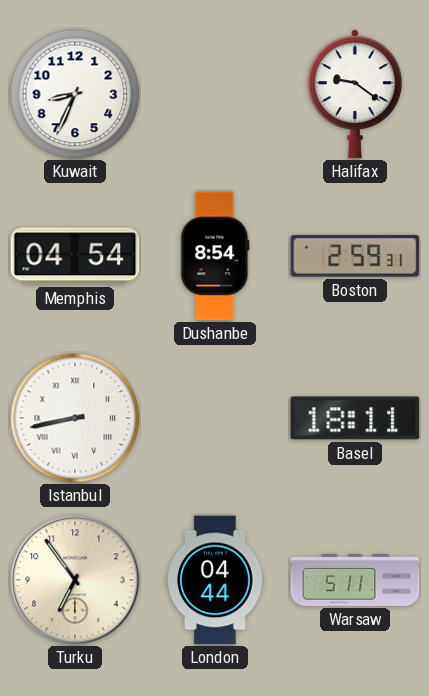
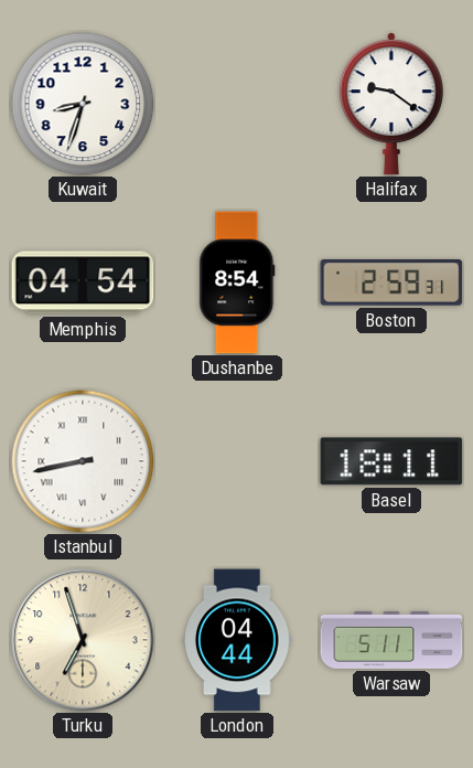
Kuwait: 8:34 -> 8:33 (83, 104)
Turku: 6:54 -> 6:57 (83, 640)
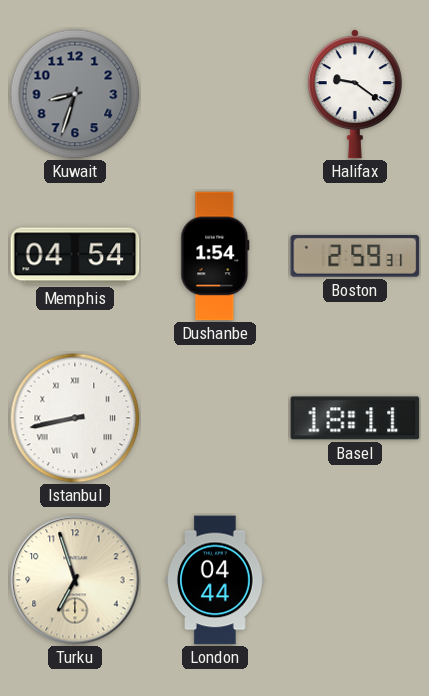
Kuwait dial: white -> grey (75, 94)
Dushanbe: 8:54 -> 1:54 (215, 256)
Warsaw: 5:11 -> none (391, 640)
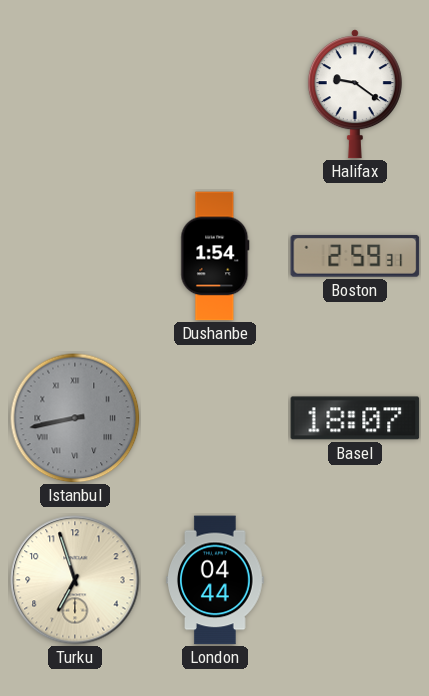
Kuwait: 8:33 -> none (75, 94)
Memphis: 04:54 -> none (75, 256)
Istanbul dial: white -> grey (75, 418)
Basel: 18:11 -> 18:07 (355, 418)
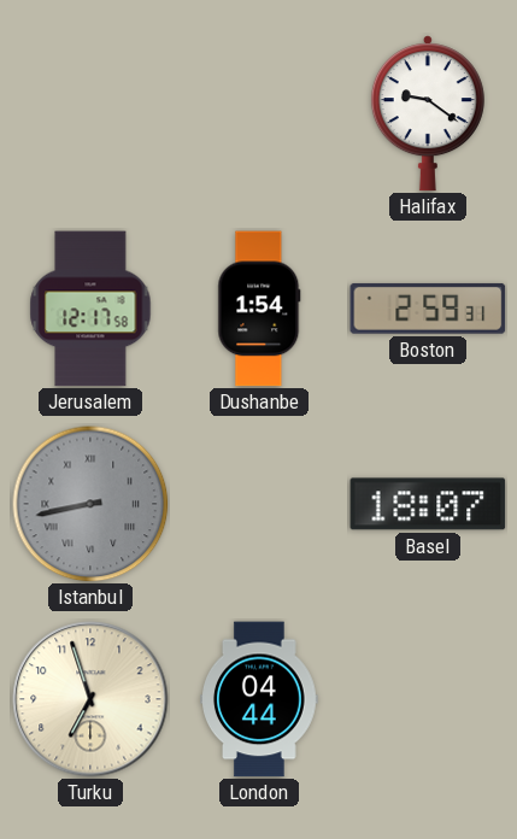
Jerusalem: none -> 12:17 (90, 309)
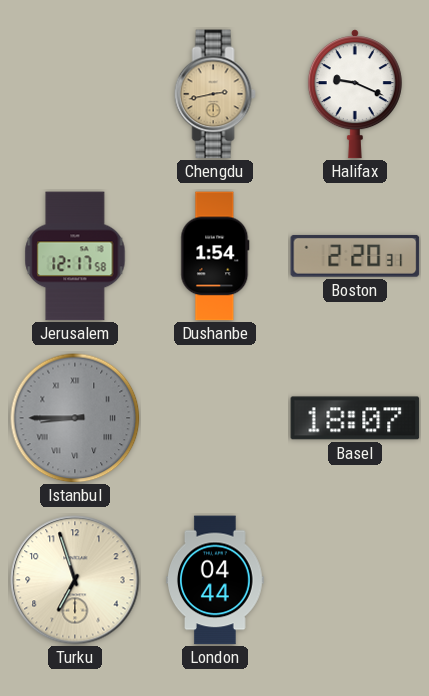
Chengdu: none -> 2:43 (215, 94)
Halifax: 9:21 -> 9:19 (355, 94)
Boston: 2:59 -> 2:20 (355, 256)
Istanbul: 8:43 -> 8:45 (75, 418)
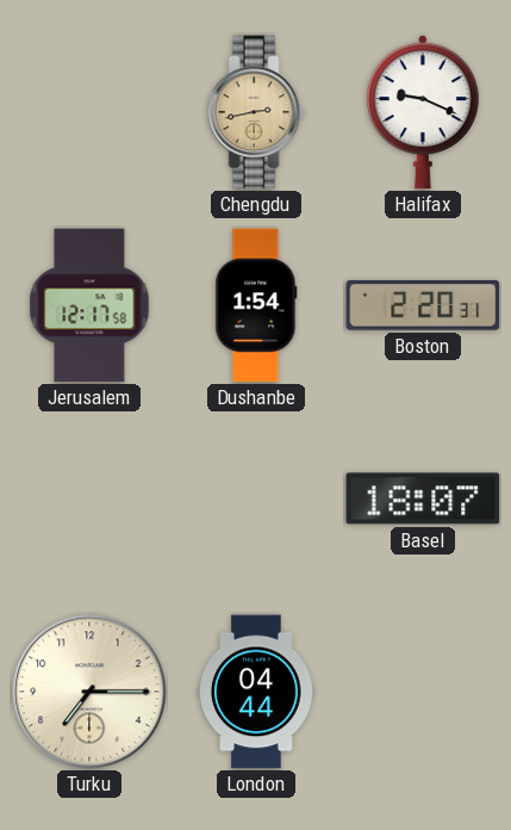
Istanbul: 8:45 -> none (75, 418)
Turku: 6:57 -> 7:15 (89, 692)
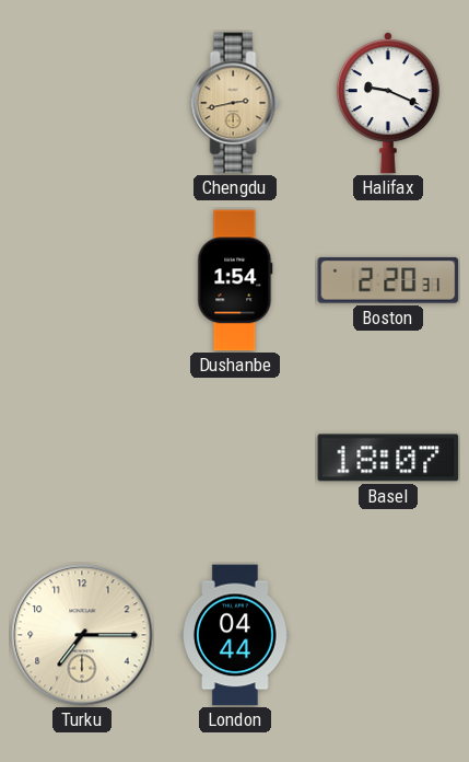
Jerusalem: 12:17 -> none (89, 305)
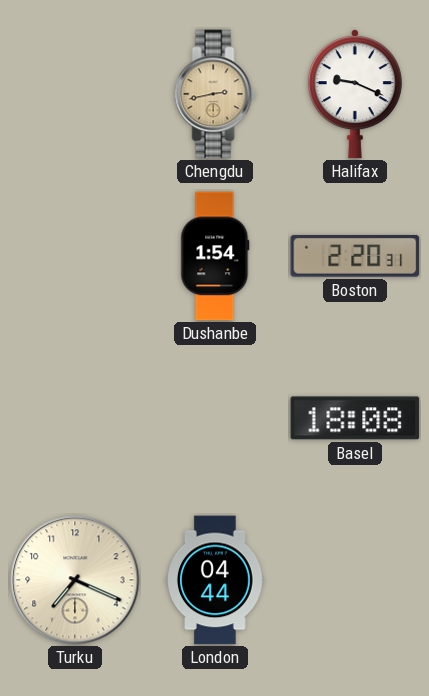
Basel: 18:07 -> 18:08 (355, 418)
Turku: 7:15 -> 7:19 (75, 580)
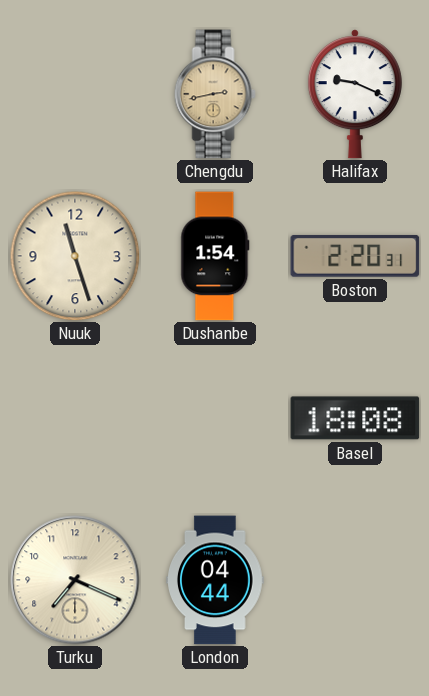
Nuuk: none -> 11:27 (75, 256)
